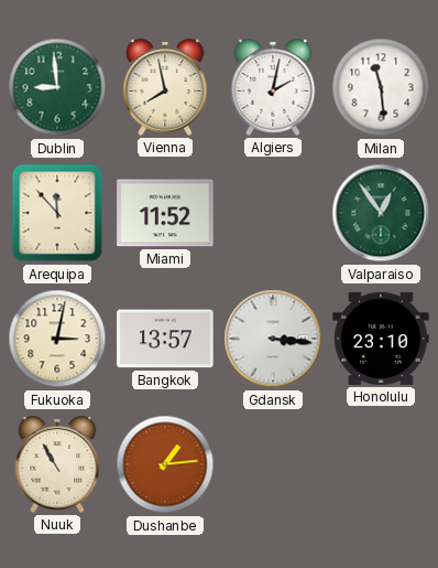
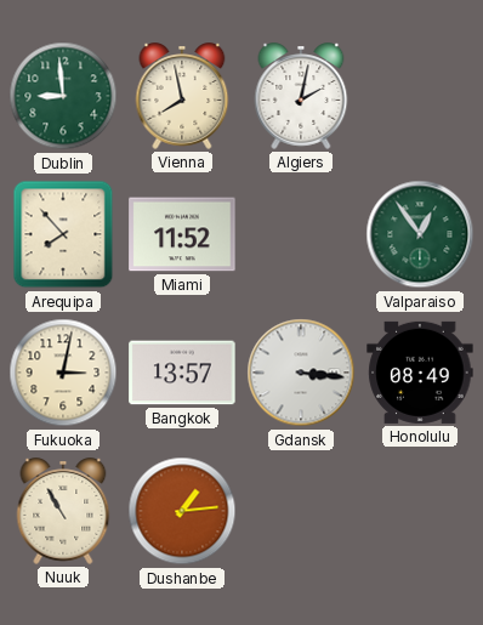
Milan: 11:29 -> none (381, 87)
Arequipa: 11:53 -> 7:53 (63, 234)
Honolulu: 23:10 -> 08:49 (420, 373)
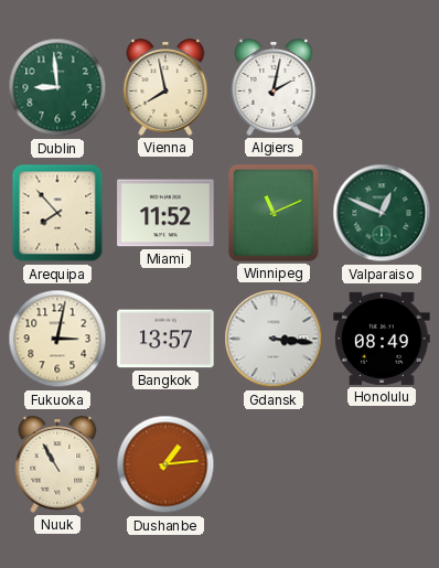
Winnipeg: none -> 11:11 (274, 213)
Valparaiso: 12:54 -> 12:49 (382, 213)
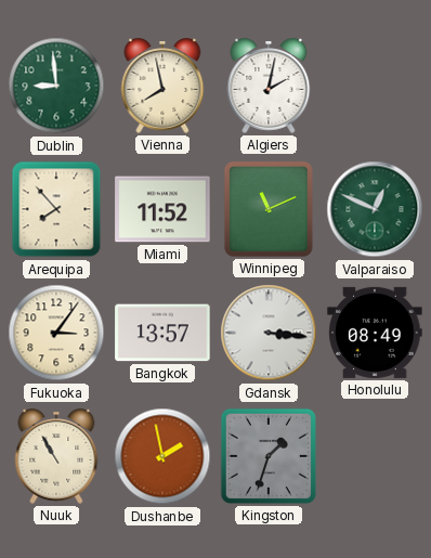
Fukuoka: 3:02 -> 3:06 (56, 333)
Dushanbe: 1:14 -> 1:58 (162, 456)
Kingston: none -> 1:33 (269, 456)
